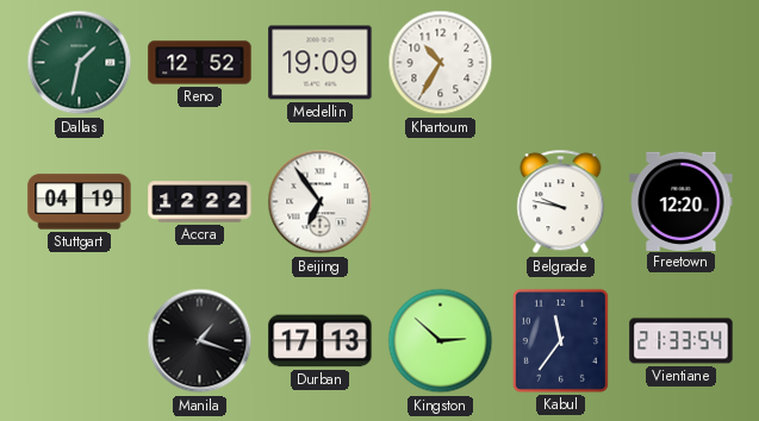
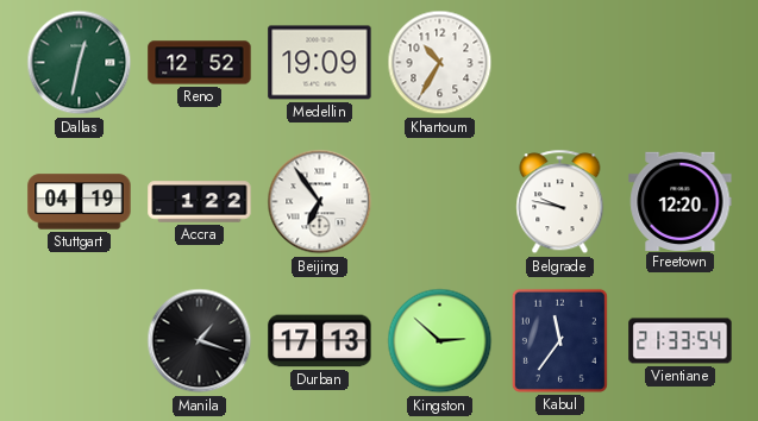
Dallas: 1:32 -> 12:32 (80, 63)
Accra: 12:22 -> 1:22 (200, 202)
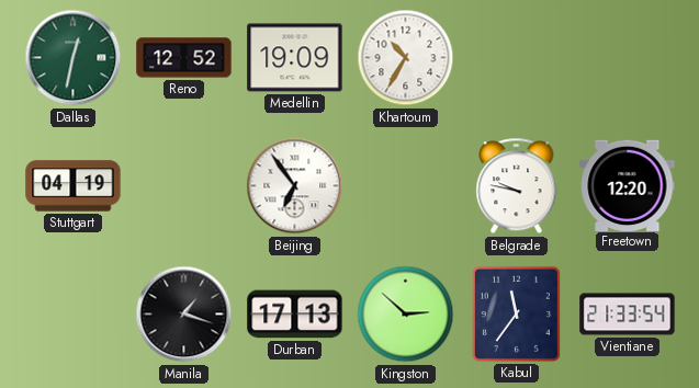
Accra: 1:22 -> none (200, 202)
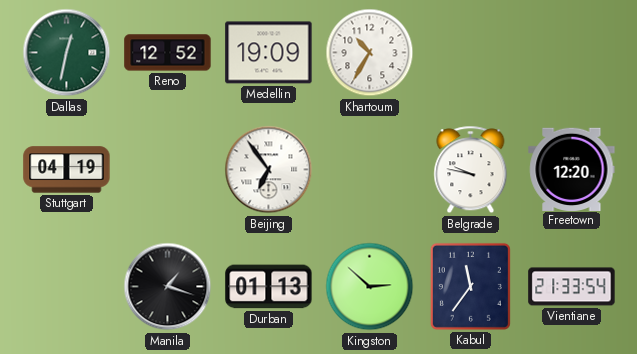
Durban: 17:13 -> 01:13 (269, 287)
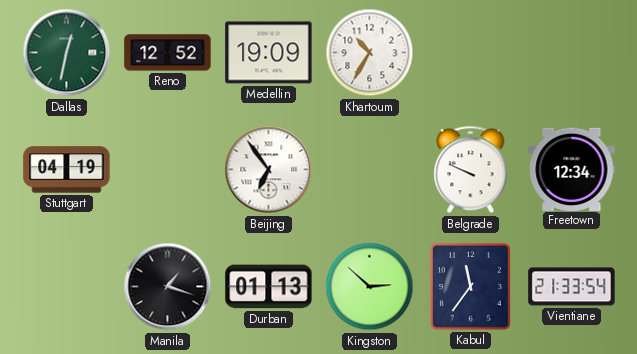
Belgrade: 9:47 -> 9:49 (471, 170)
Freetown: 12:20 -> 12:34 (572, 169)
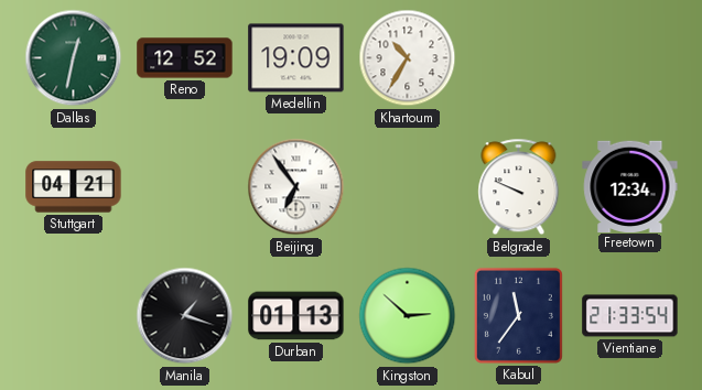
Stuttgart: 04:19 -> 04:21 (74, 187)
